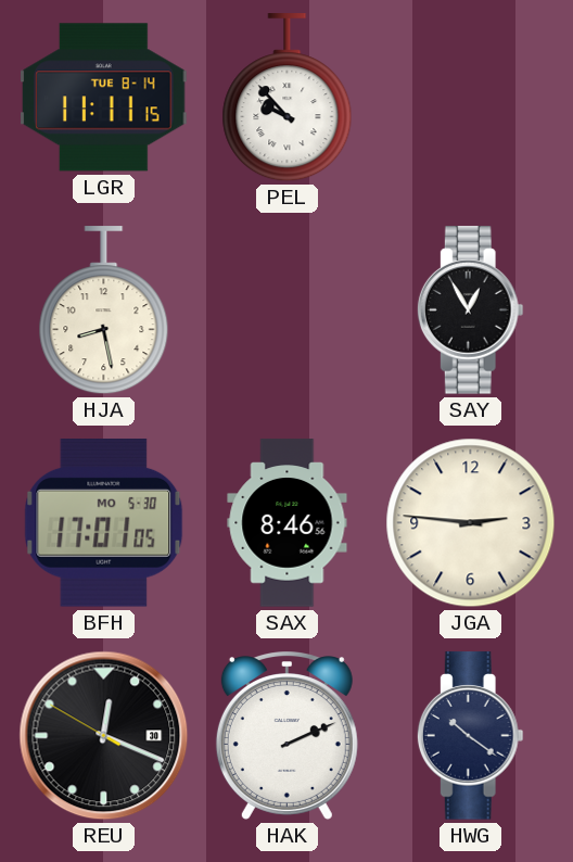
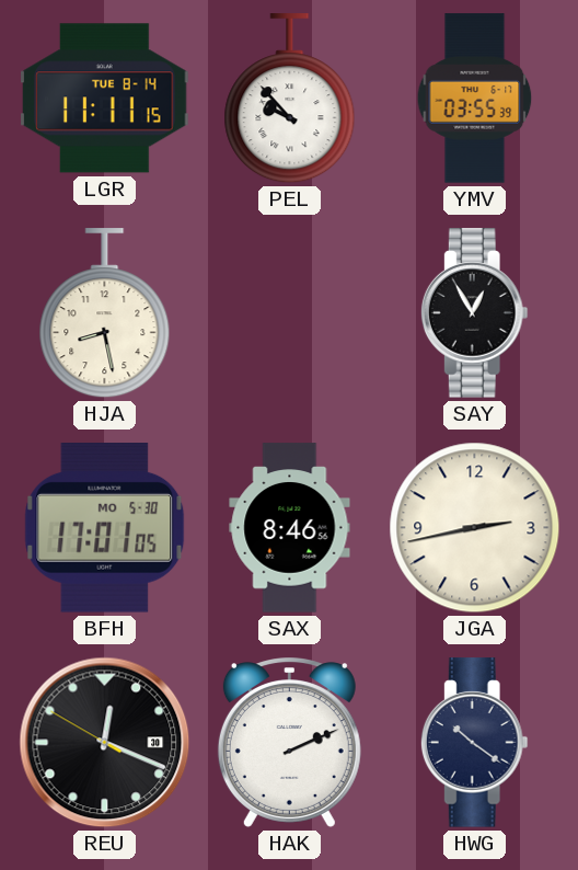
YMV: none -> 03:55 (475, 99)
JGA: 2:46 -> 2:43 (475, 528)
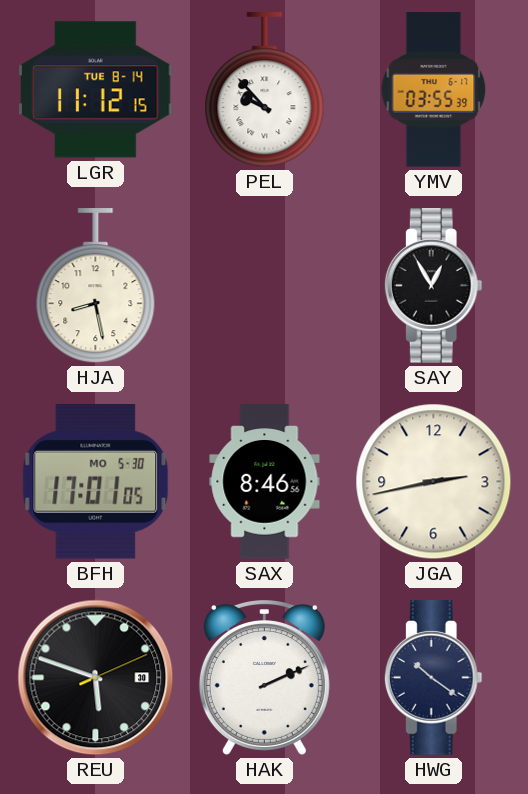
LGR: 11:11 -> 11:12 (96, 90)
REU: 12:18 -> 5:48 (96, 678)
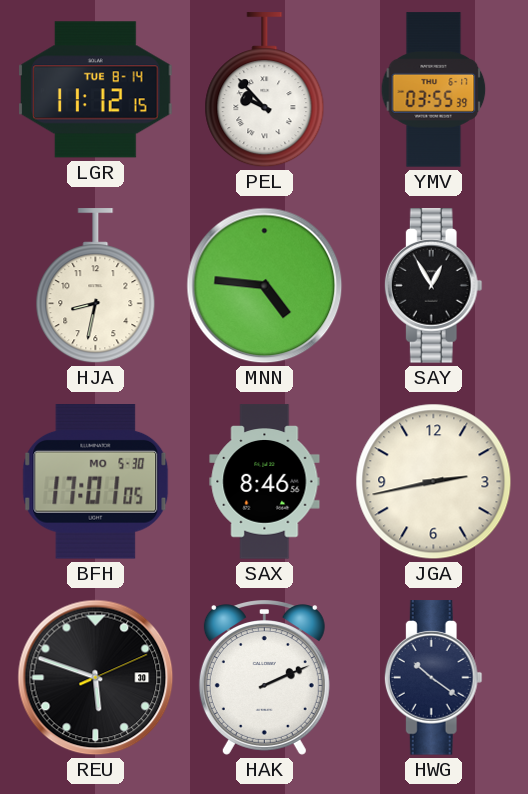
HJA: 8:28 -> 8:32 (96, 286)
MNN: none -> 4:46 (265, 286)
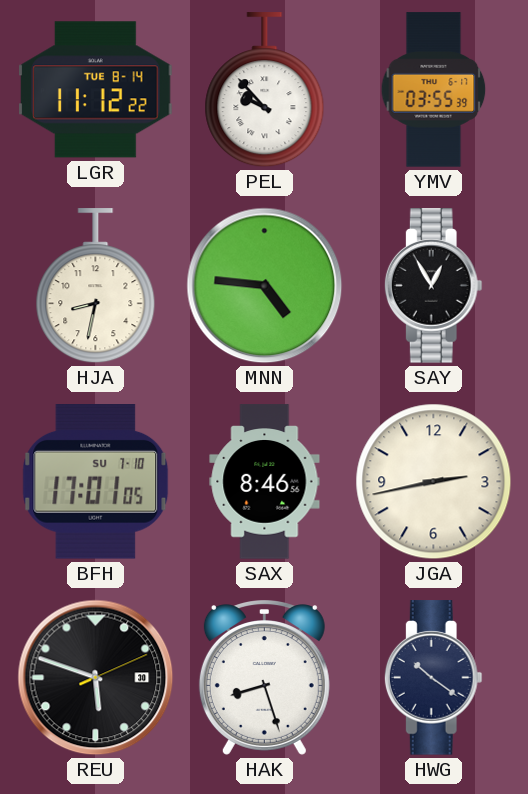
LGR: 11:12:15 -> 11:12:22 (96, 90)
BFH date: MO 5-30 -> SU 7-10 (96, 482)
HAK: 2:11 -> 8:27 (264, 678)
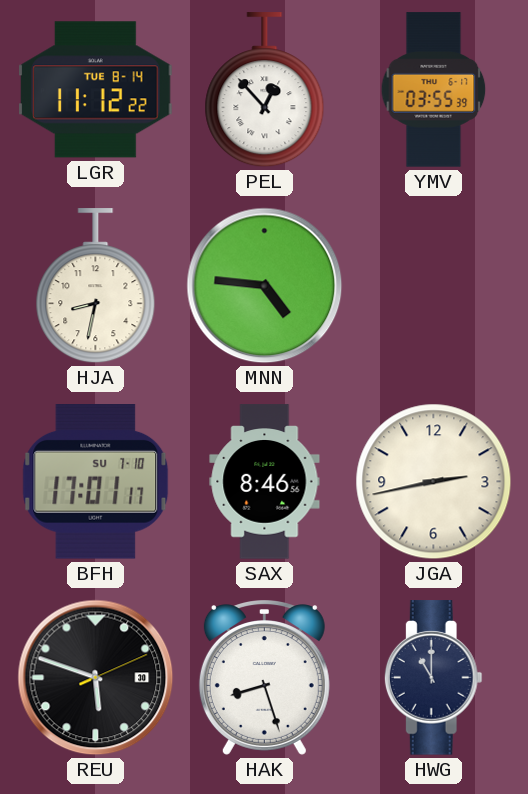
PEL: 9:53 -> 12:53 (265, 90)
SAY: 12:55 -> none (433, 286)
BFH: 17:01:05 -> 17:01:17 (96, 482)
HWG: 10:21 -> 11:00 (433, 678)
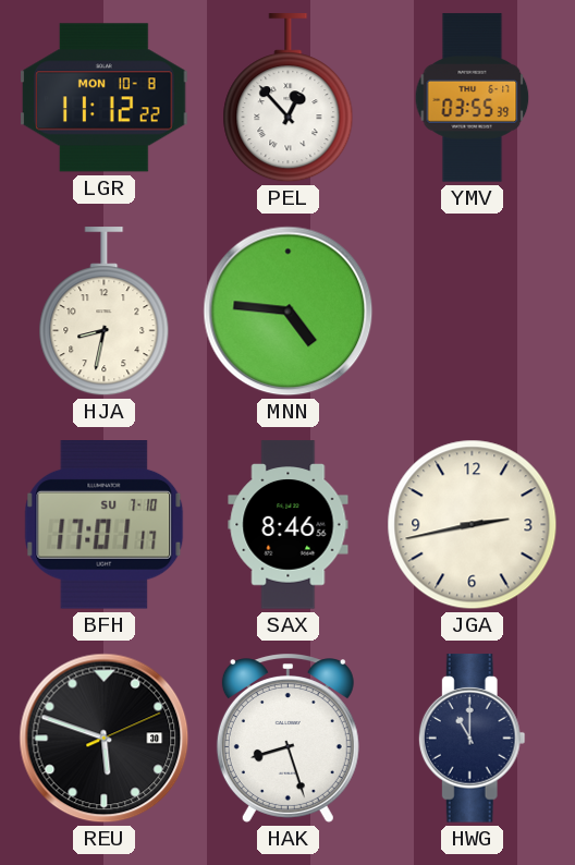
LGR date: TUE 8-14 -> MON 10-8 (105, 98)
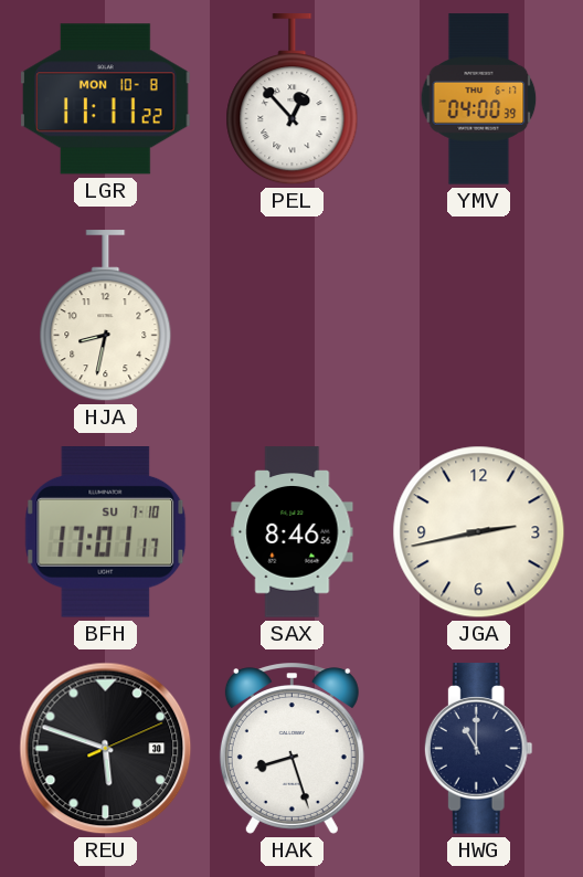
LGR: 11:12 -> 11:11 (106, 99)
YMV: 03:55 -> 04:00 (479, 99)
MNN: 4:46 -> none (289, 312)
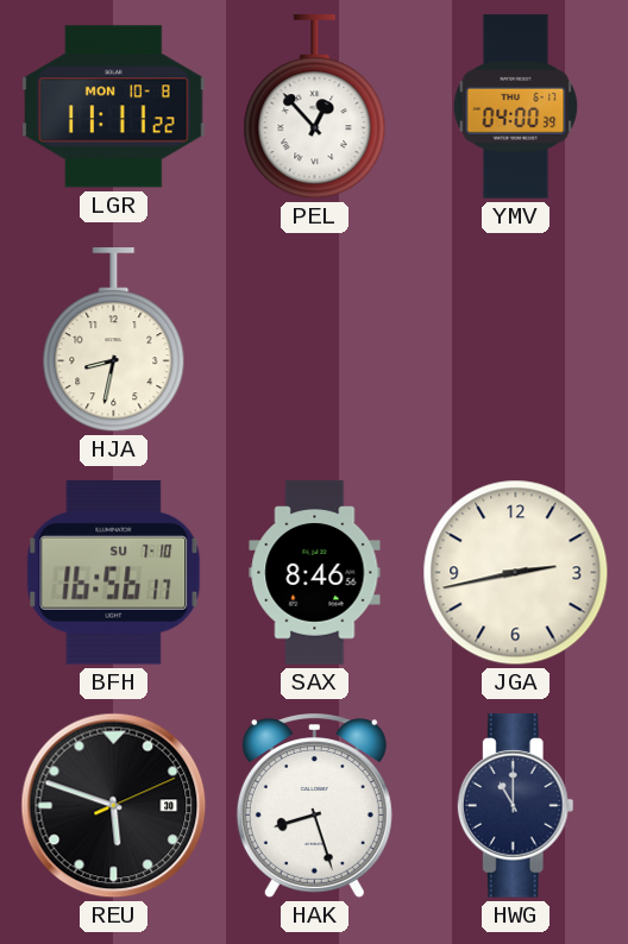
BFH: 17:01 -> 16:56 (114, 573)
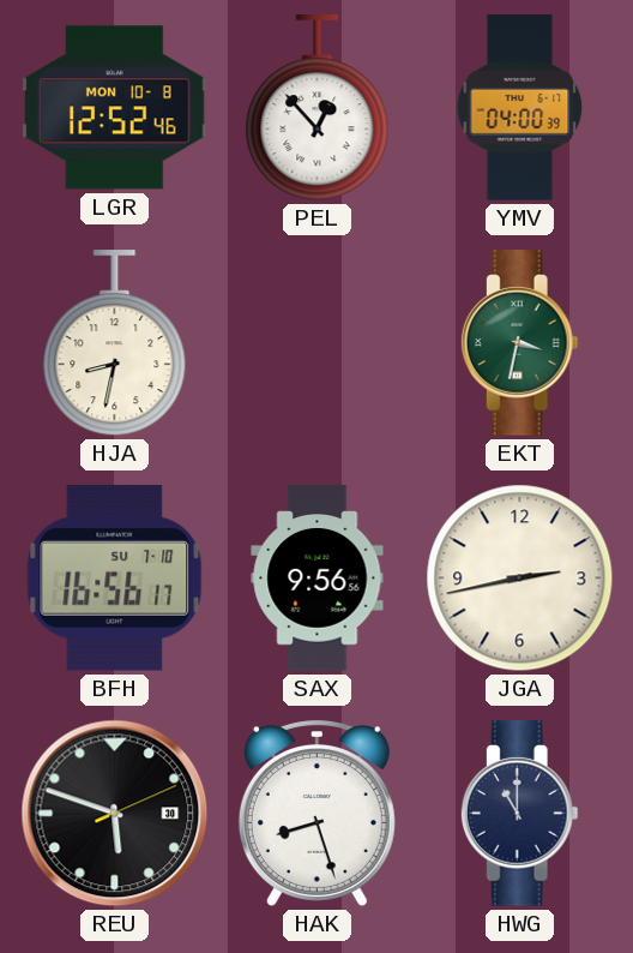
LGR: 11:11 -> 12:52 (115, 108)
EKT: none -> 3:32 (519, 343)
SAX: 8:46 -> 9:56 (318, 579)
